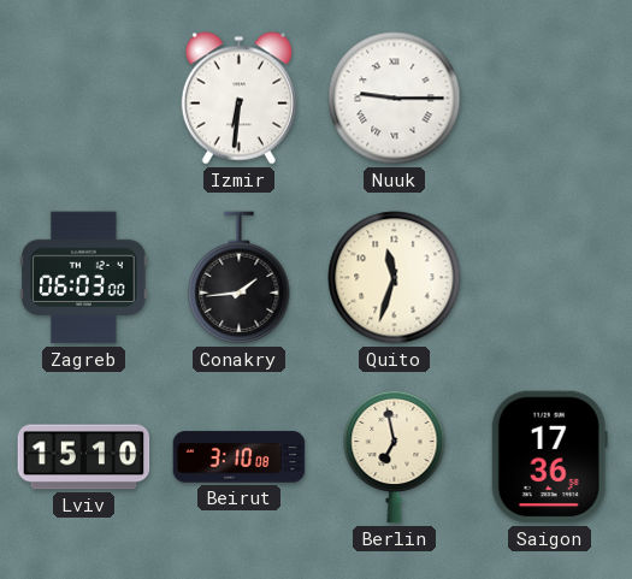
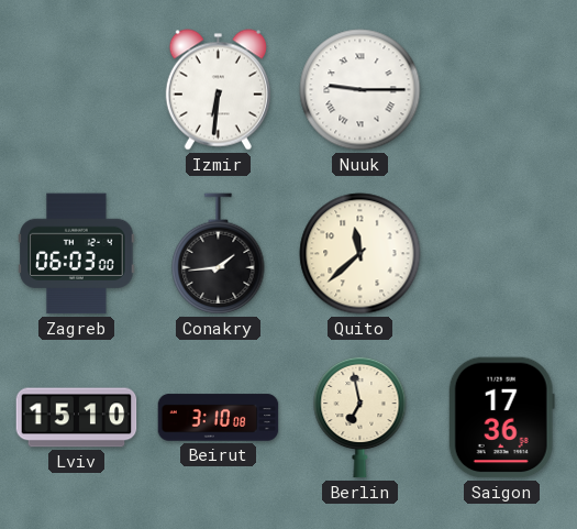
Quito: 11:33 -> 11:38 (360, 254)
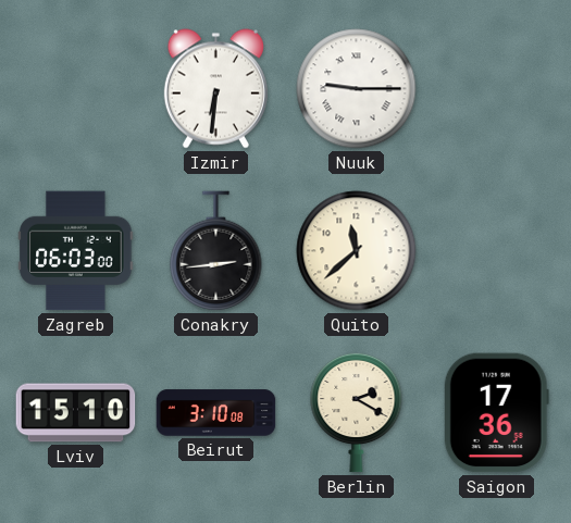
Conakry: 1:44 -> 2:44 (216, 251)
Berlin: 6:58 -> 2:20 (357, 412)
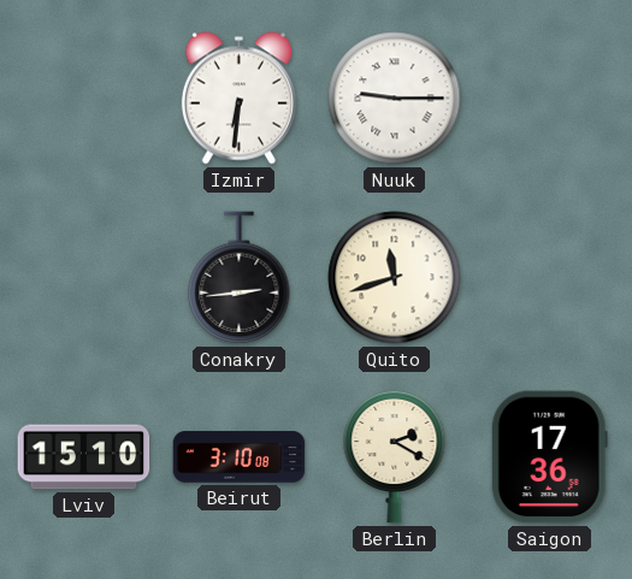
Zagreb: 06:03 -> none (76, 251)
Quito: 11:38 -> 11:42 (395, 278)
